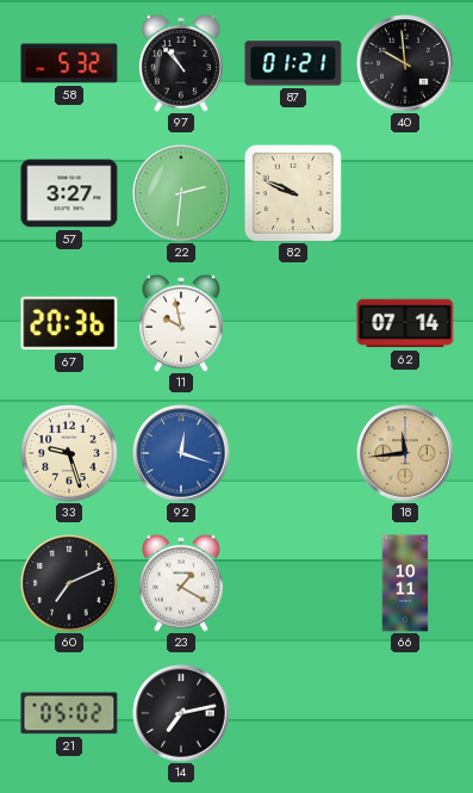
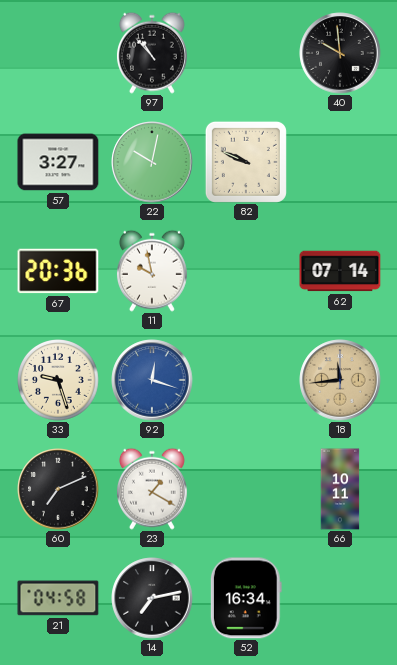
58: 5:32 -> none (69, 63)
87: 01:21 -> none (293, 63)
22: 2:31 -> 10:02 (152, 162)
21: 05:02 -> 04:58 (58, 598)
52: none -> 16:34 (246, 598)
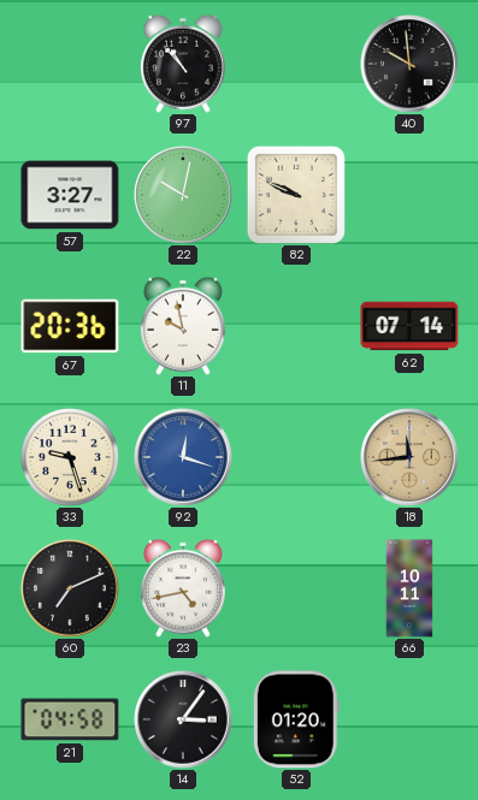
23: 1:20 -> 4:43 (183, 588)
14: 7:13 -> 3:06 (183, 719)
52: 16:34 -> 01:20 (296, 719)
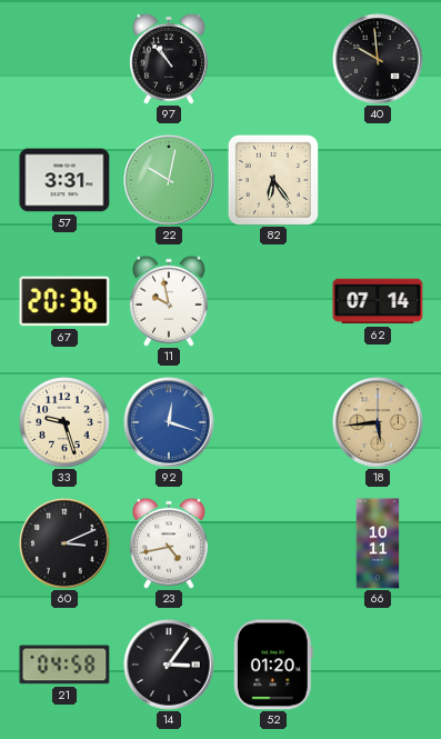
57: 3:27 -> 3:31 (64, 180)
82: 9:49 -> 6:24 (273, 180)
18: 11:44 -> 5:44 (378, 422)
60: 7:11 -> 3:11 (64, 543)
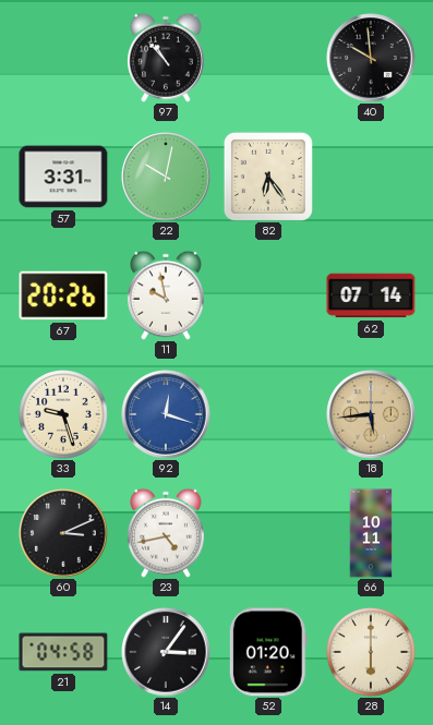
67: 20:36 -> 20:26 (63, 295)
28: none -> 6:00 (372, 653)
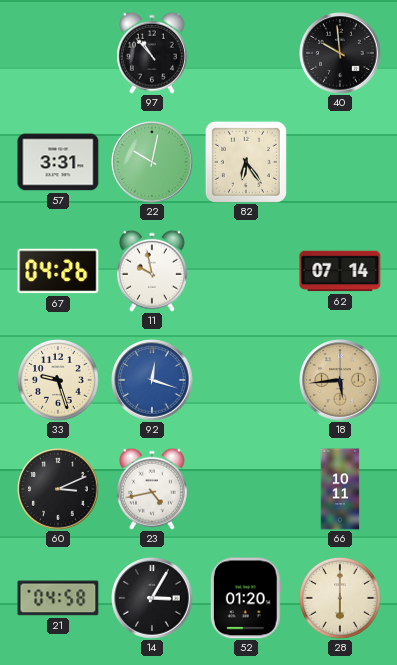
67: 20:26 -> 04:26 (58, 271)
14: 3:06 -> 3:05 (152, 598)
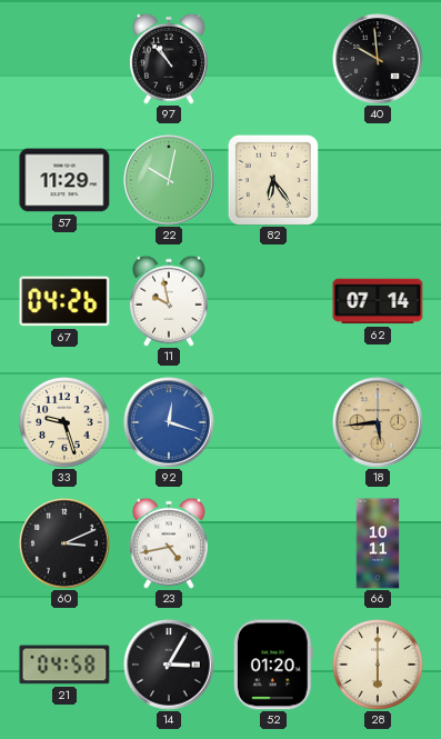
57: 3:31 -> 11:29 (64, 180)
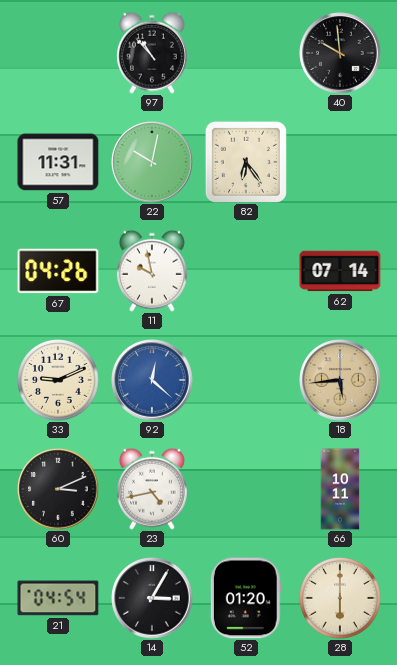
57: 11:29 -> 11:31 (58, 162)
33: 9:27 -> 9:11 (59, 381)
92: 12:18 -> 12:22 (152, 380)
21: 04:58 -> 04:54 (58, 598)
